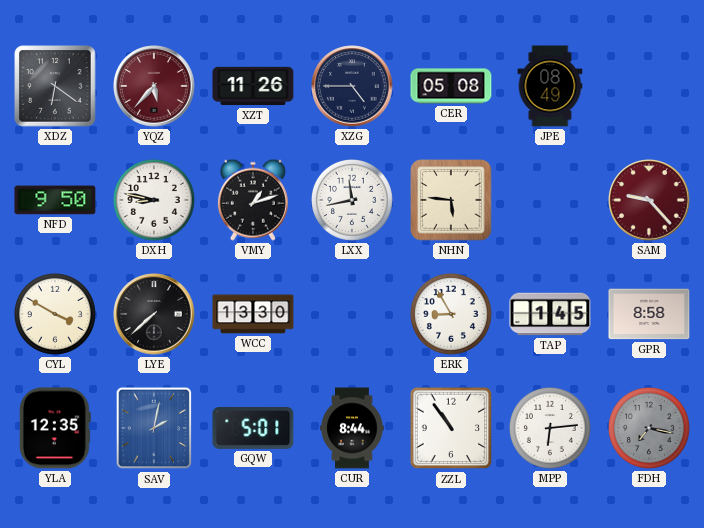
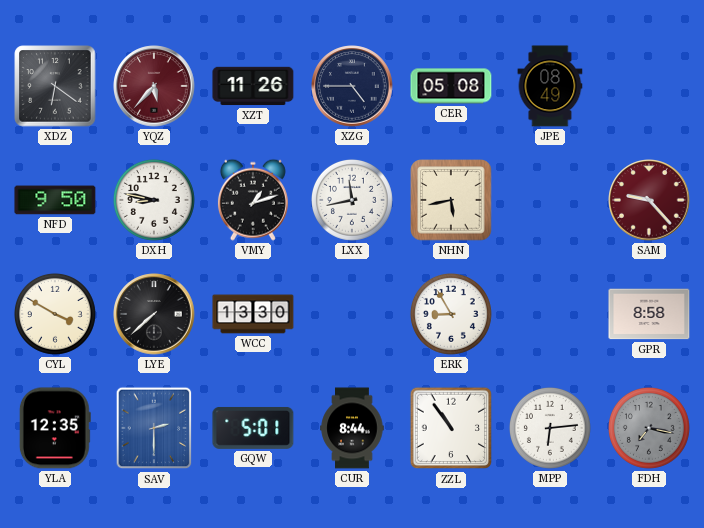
NHN: 5:46 -> 5:43 (451, 200)
TAP: 1:45 -> none (550, 314)
SAV: 2:02 -> 2:30 (154, 428)
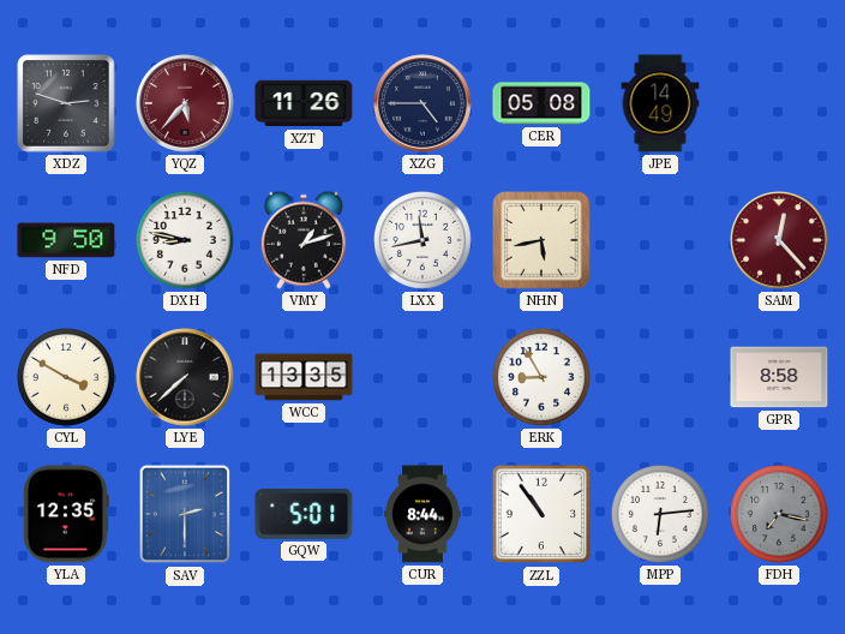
XDZ: 6:21 -> 2:48 (66, 103)
JPE: 08:49 -> 14:49 (660, 103)
SAM: 9:23 -> 12:23 (779, 240)
WCC: 13:30 -> 13:35 (304, 377)
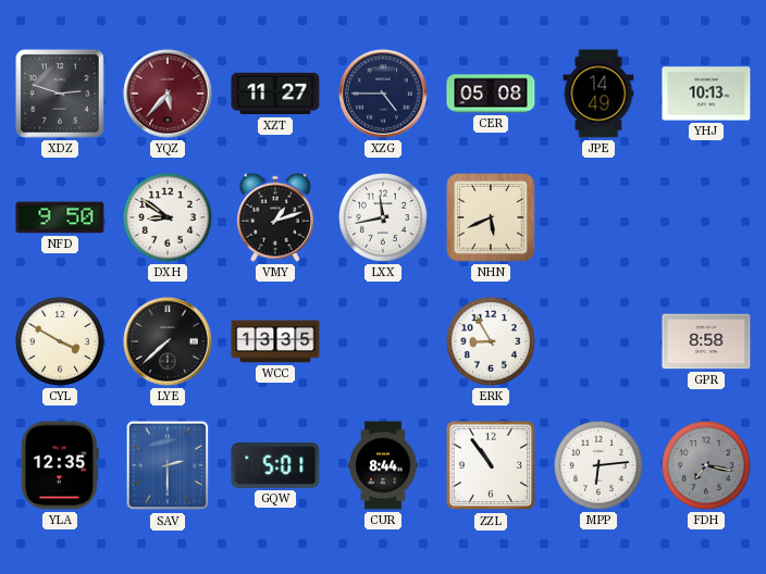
XZT: 11:26 -> 11:27 (275, 93)
YHJ: none -> 10:13 (706, 93)
DXH: 8:47 -> 8:51 (168, 217)
NHN: 5:43 -> 5:41 (491, 217)
SAM: 12:23 -> none (779, 240)
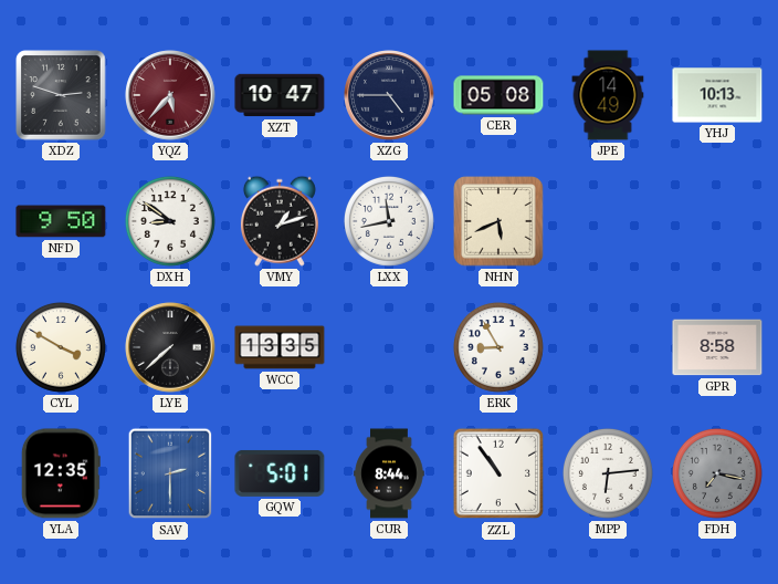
XZT: 11:27 -> 10:47 (280, 95)
